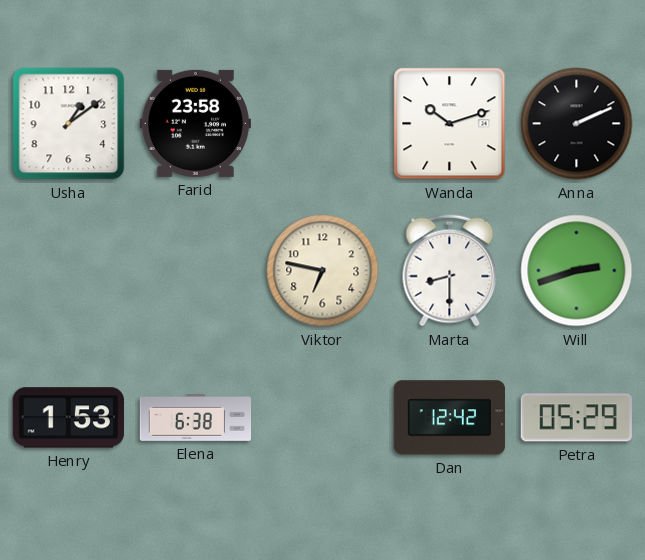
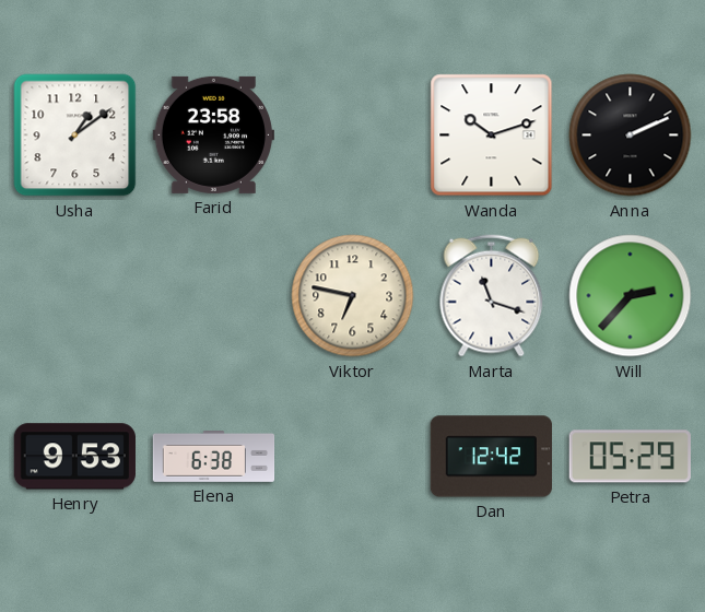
Marta: 8:30 -> 11:18 (492, 296)
Will: 2:42 -> 2:37 (631, 296)
Henry: 1:53 -> 9:53 (74, 457)
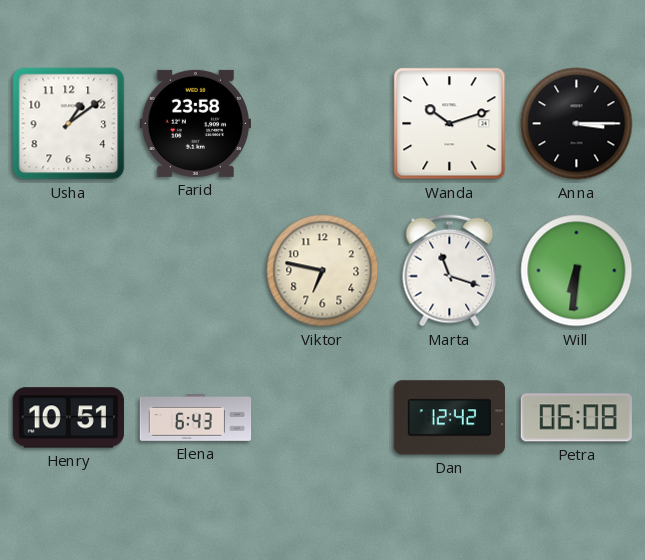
Anna: 2:11 -> 3:15 (577, 124)
Will: 2:37 -> 6:31 (577, 271)
Henry: 9:53 -> 10:51 (68, 418)
Elena: 6:38 -> 6:43 (196, 418)
Petra: 05:29 -> 06:08 (576, 418)
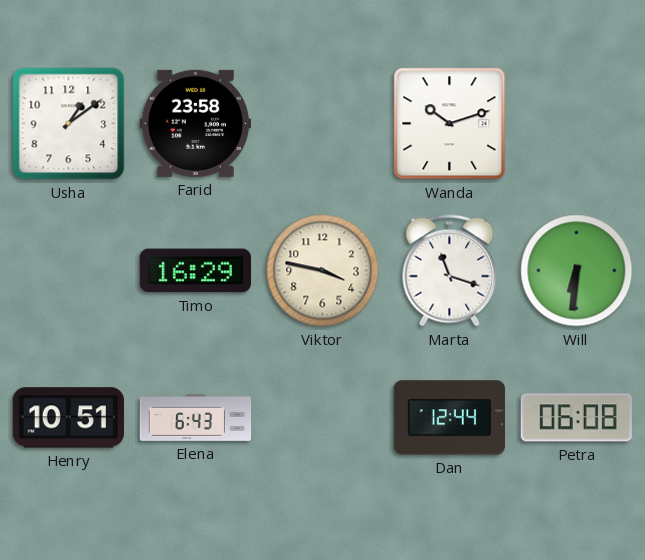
Anna: 3:15 -> none (577, 124)
Timo: none -> 16:29 (195, 271)
Viktor: 6:47 -> 3:47 (323, 271)
Dan: 12:42 -> 12:44 (449, 418)
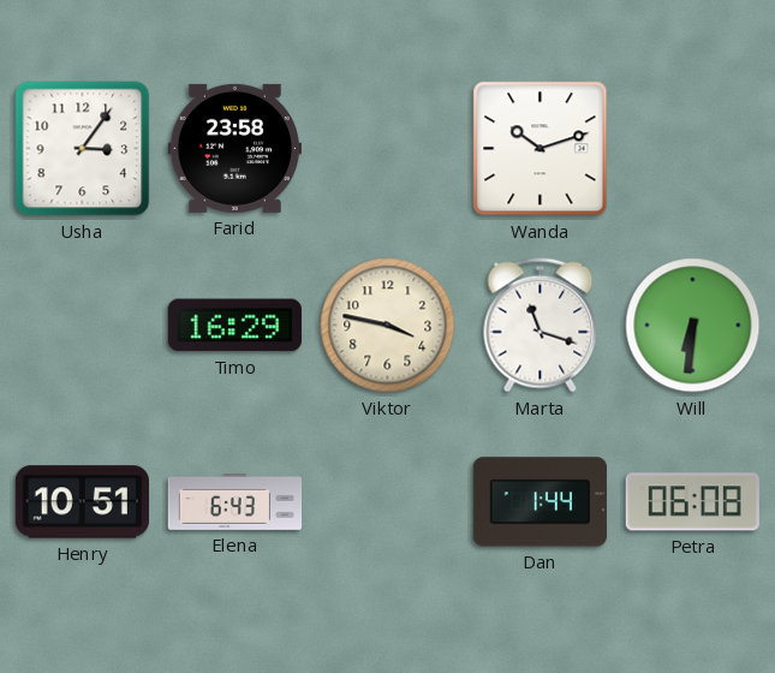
Usha: 1:09 -> 3:06 (83, 149)
Dan: 12:44 -> 1:44 (539, 502)
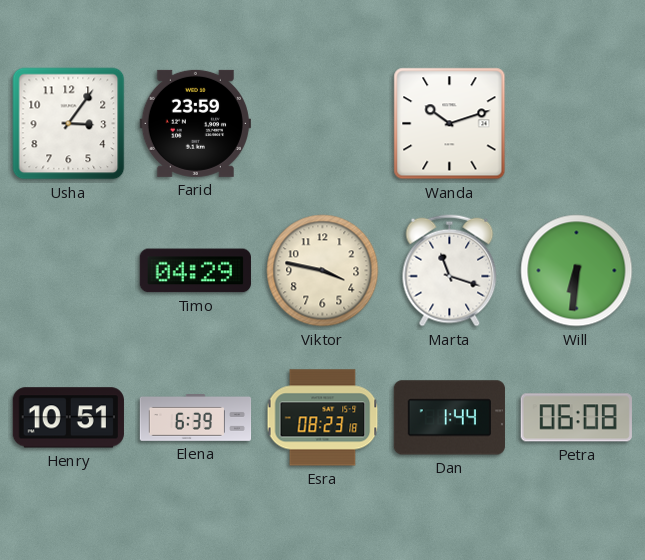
Farid: 23:58 -> 23:59 (195, 123)
Timo: 16:29 -> 04:29 (195, 271)
Elena: 6:43 -> 6:39 (196, 418)
Esra: none -> 08:23 (323, 418)
